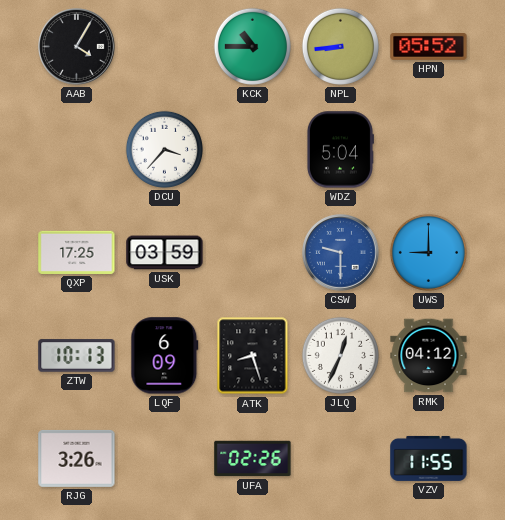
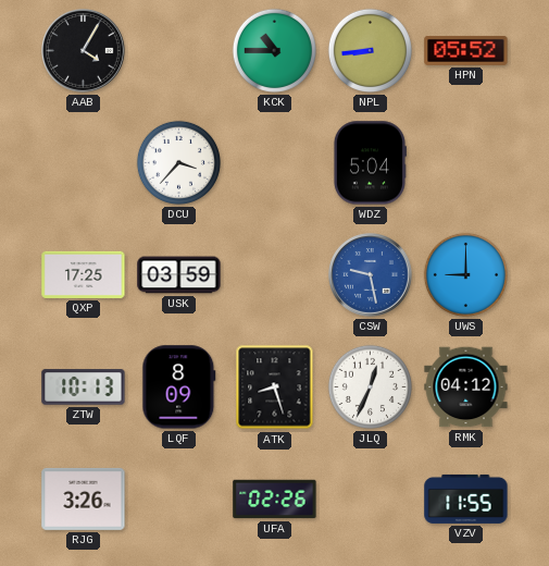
CSW: 9:30 -> 9:28 (371, 275)
LQF: 6:09 -> 8:09 (179, 387)
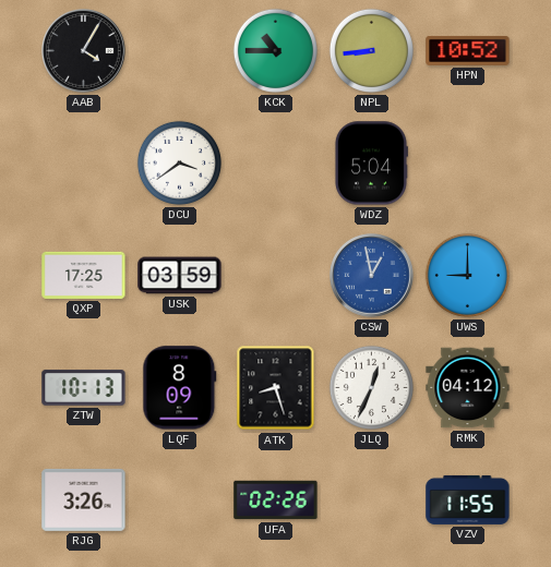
HPN: 05:52 -> 10:52 (468, 50)
DCU: 3:37 -> 3:39 (179, 162)
CSW: 9:28 -> 12:58 (372, 276)
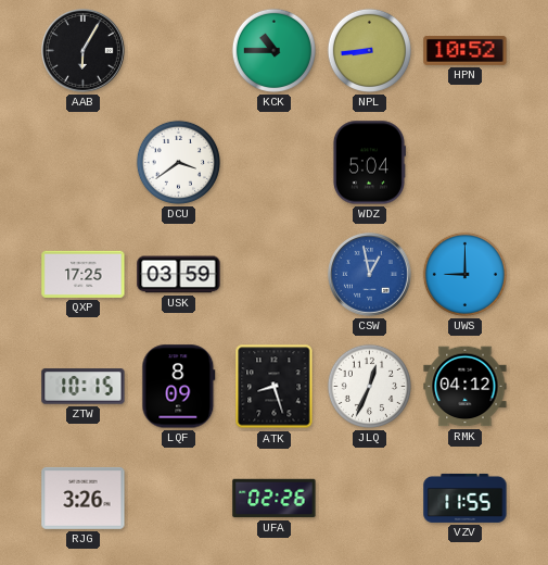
AAB: 4:05 -> 6:05 (84, 51)
ZTW: 10:13 -> 10:15 (84, 387)
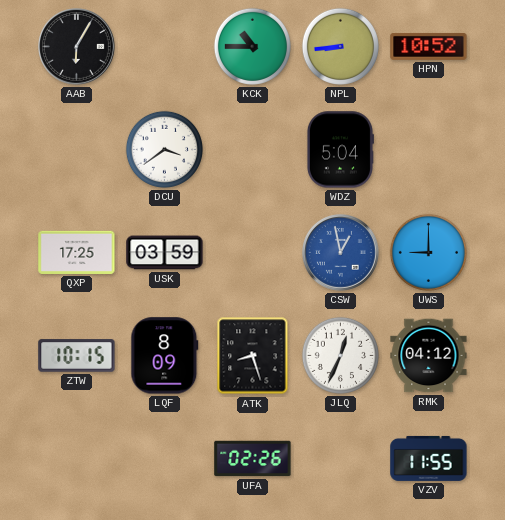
RJG: 3:26 -> none (84, 498)
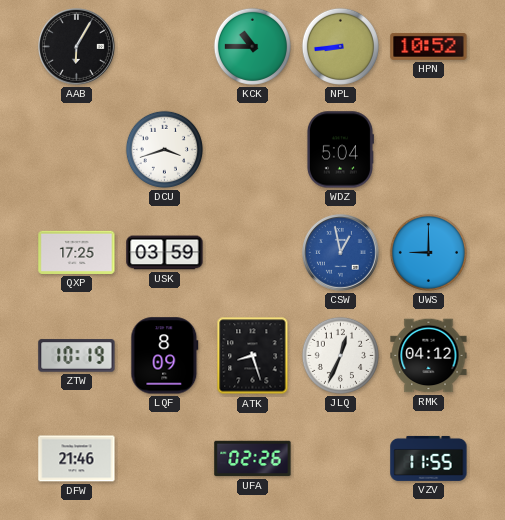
DCU: 3:39 -> 3:42 (164, 149)
ZTW: 10:15 -> 10:19 (77, 356)
DFW: none -> 21:46 (77, 459)
